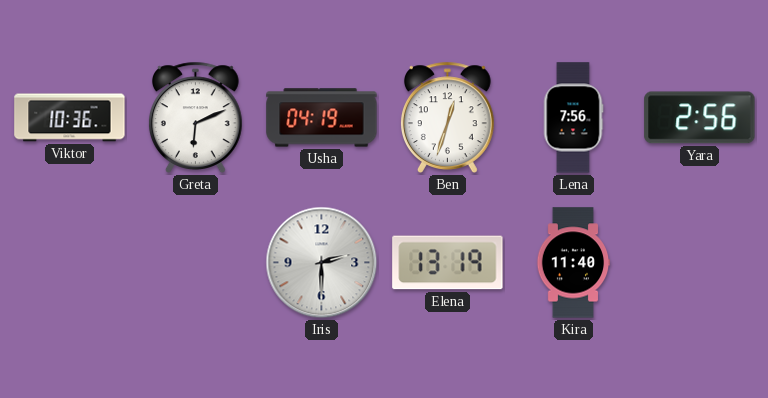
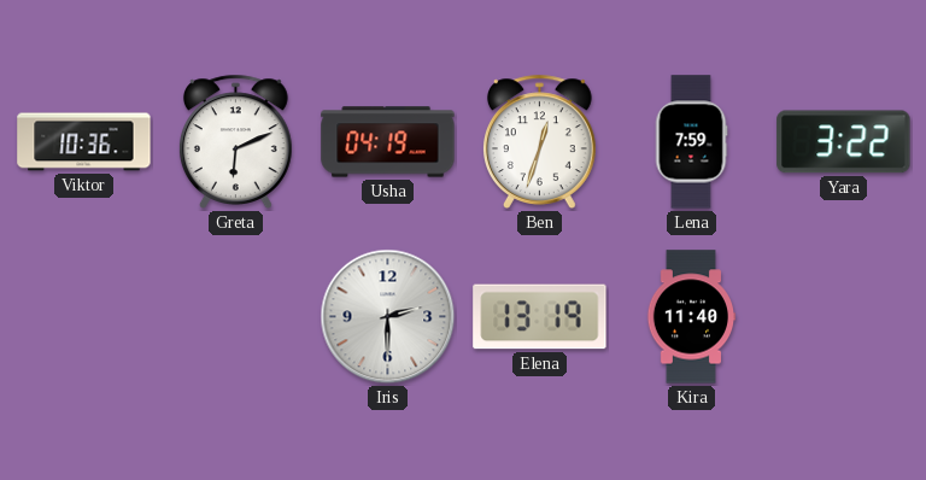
Lena: 7:56 -> 7:59 (691, 142)
Yara: 2:56 -> 3:22 (844, 142)
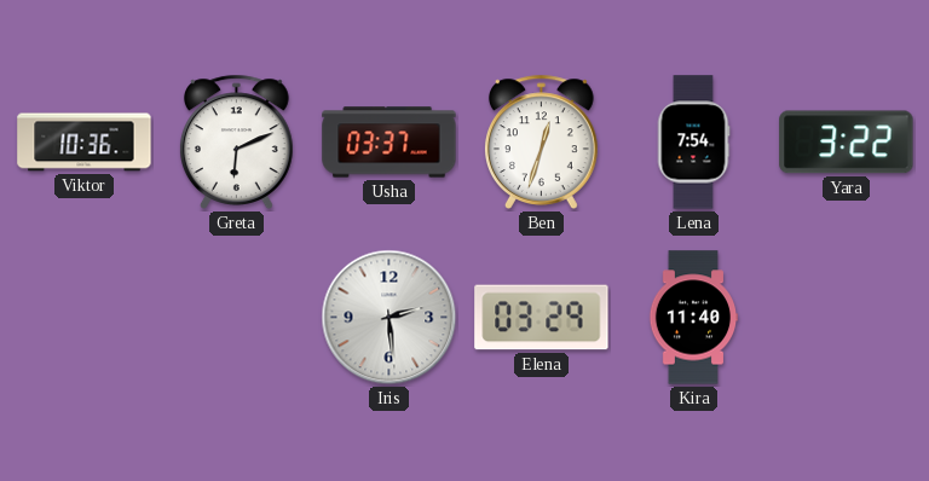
Usha: 04:19 -> 03:37 (390, 143)
Lena: 7:59 -> 7:54 (693, 143)
Iris: 2:30 -> 2:29 (390, 318)
Elena: 13:19 -> 03:29 (542, 318)
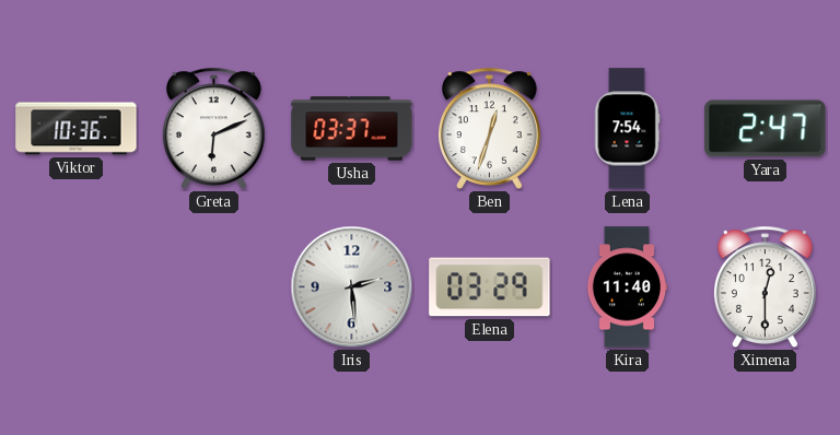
Yara: 3:22 -> 2:47 (766, 129)
Ximena: none -> 12:30 (765, 286)
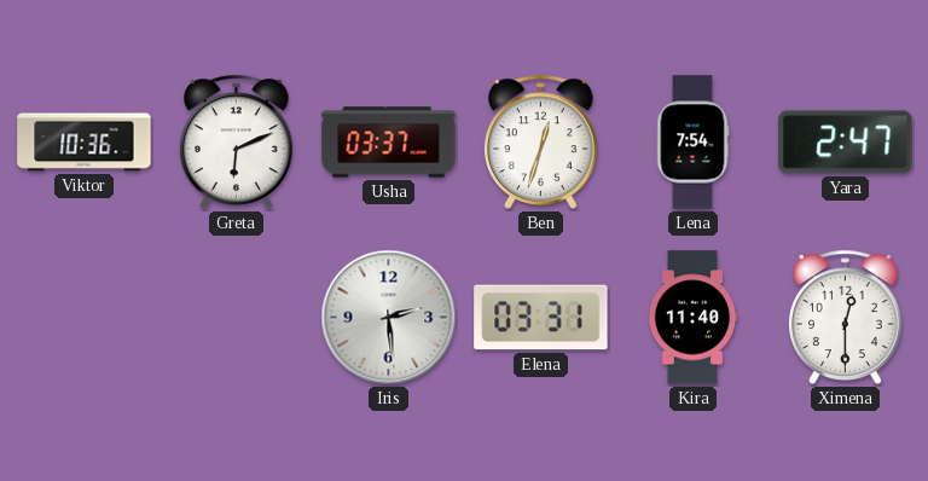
Elena: 03:29 -> 03:31 (541, 318)
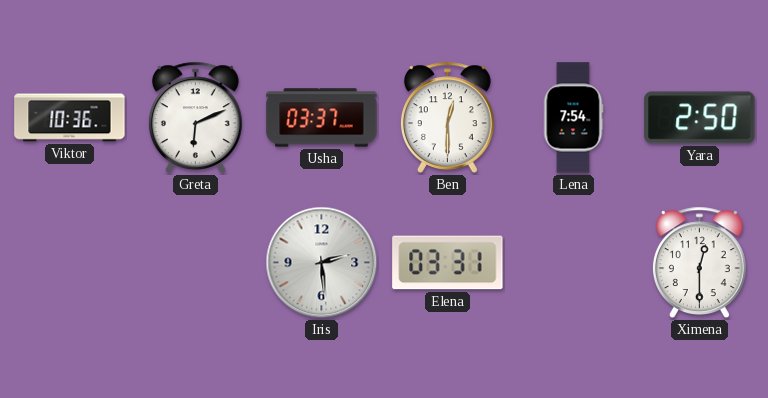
Ben: 12:33 -> 12:30 (447, 117)
Yara: 2:47 -> 2:50 (700, 118)
Kira: 11:40 -> none (692, 318)
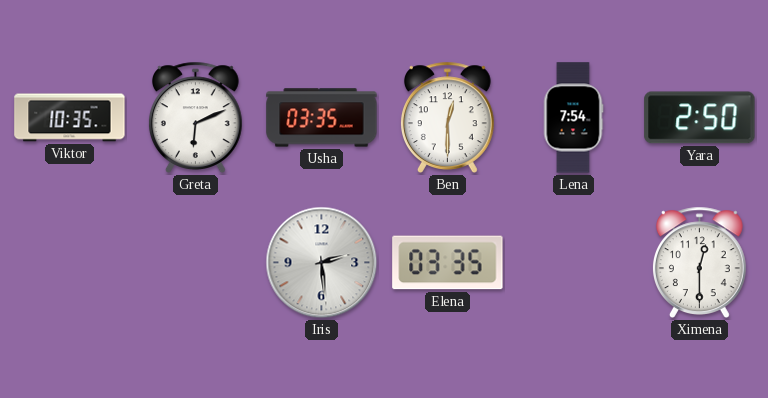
Viktor: 10:36 -> 10:35 (70, 118)
Usha: 03:37 -> 03:35 (322, 118)
Elena: 03:31 -> 03:35 (448, 263)
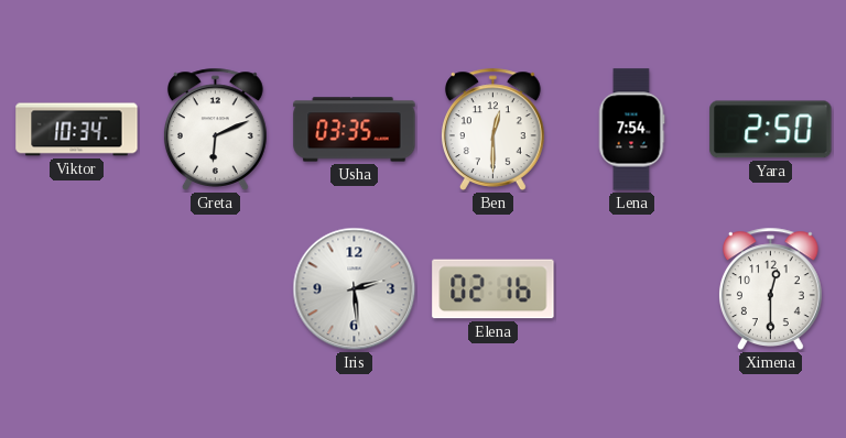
Viktor: 10:35 -> 10:34 (77, 130)
Elena: 03:35 -> 02:16 (493, 289)
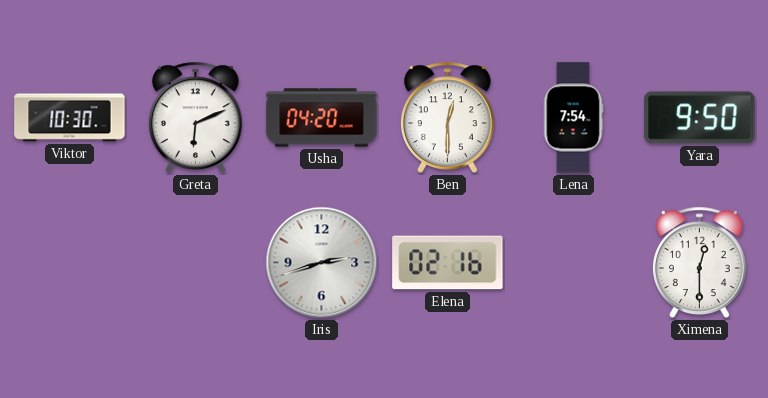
Viktor: 10:34 -> 10:30 (70, 118)
Usha: 03:35 -> 04:20 (322, 118)
Yara: 2:50 -> 9:50 (700, 118)
Iris: 2:29 -> 2:42 (322, 263)
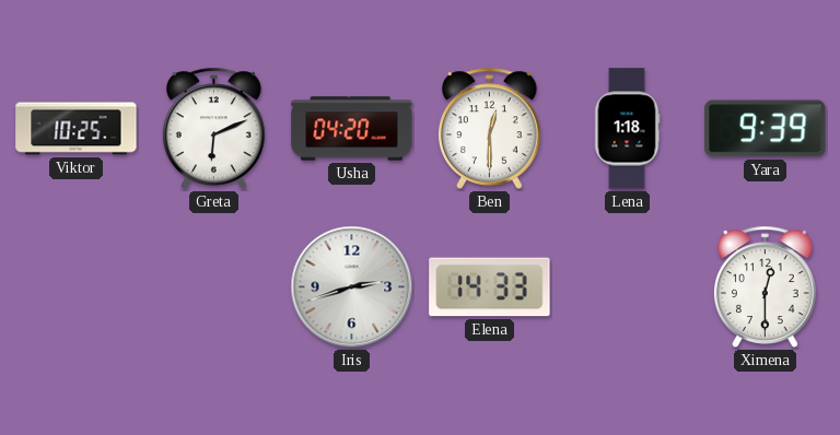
Viktor: 10:30 -> 10:25 (77, 129)
Lena: 7:54 -> 1:18 (627, 129)
Yara: 9:50 -> 9:39 (766, 129)
Elena: 02:16 -> 14:33 (490, 287)
